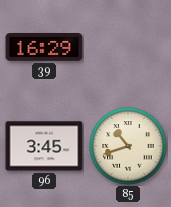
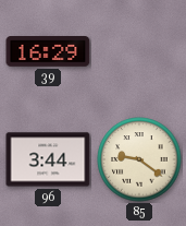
96: 3:45 -> 3:44 (48, 159)
85: 10:42 -> 9:21 (139, 159)
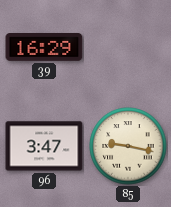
96: 3:44 -> 3:47 (44, 146)
85: 9:21 -> 9:17 (128, 146)
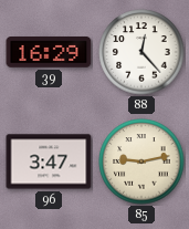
88: none -> 12:23 (141, 52)
85: 9:17 -> 9:13 (141, 162)
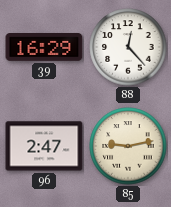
96: 3:47 -> 2:47 (44, 146)
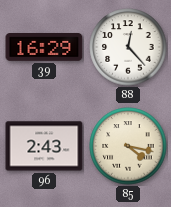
96: 2:47 -> 2:43 (44, 146)
85: 9:13 -> 4:17 (128, 146)
